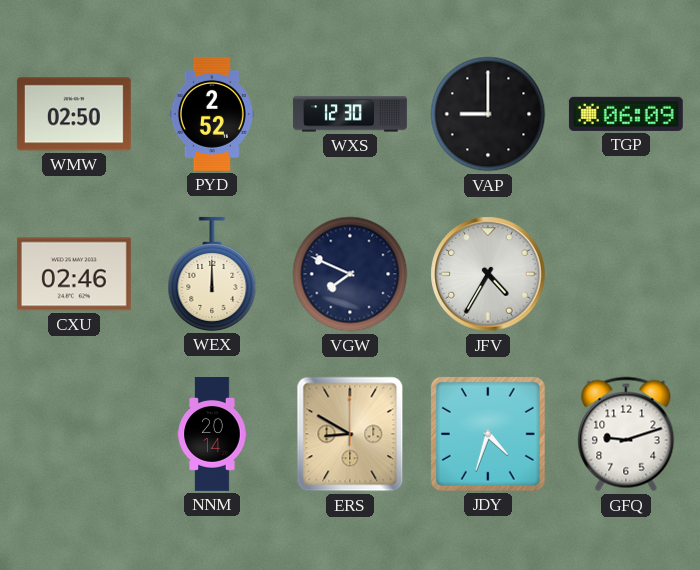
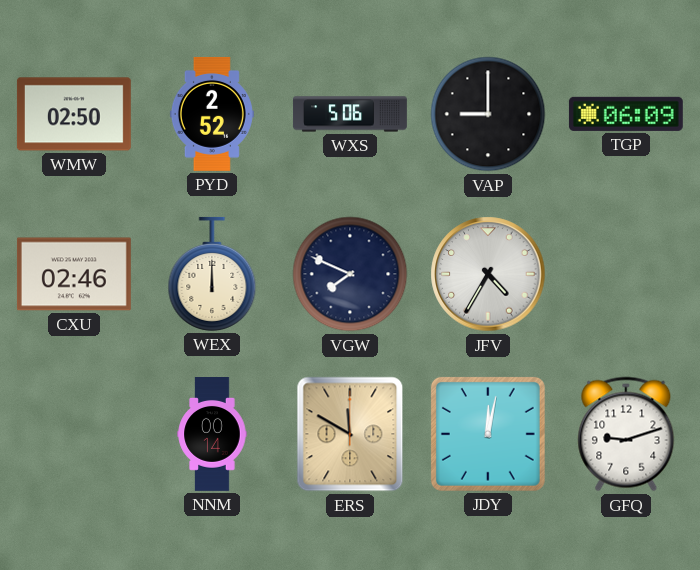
WXS: 12:30 -> 5:06 (350, 114)
NNM: 20:14 -> 00:14 (212, 435)
ERS: 8:50 -> 11:50 (350, 434)
JDY: 4:33 -> 12:02 (488, 434)
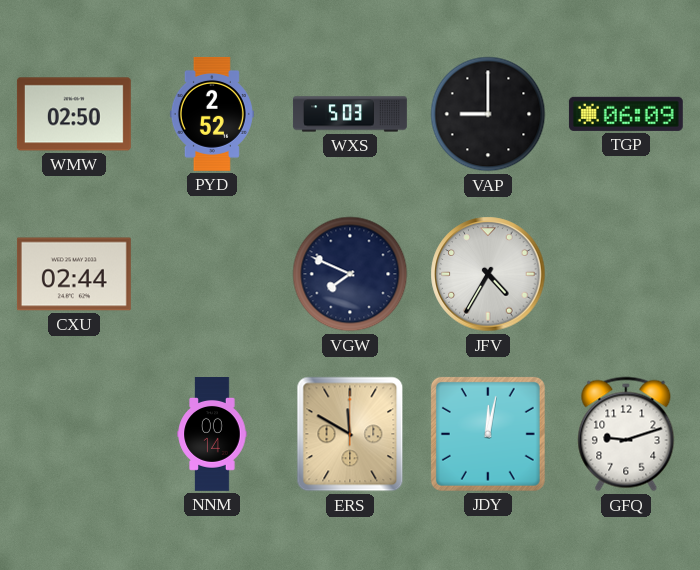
WXS: 5:06 -> 5:03 (350, 114)
CXU: 02:46 -> 02:44 (74, 274)
WEX: 12:00 -> none (212, 274)
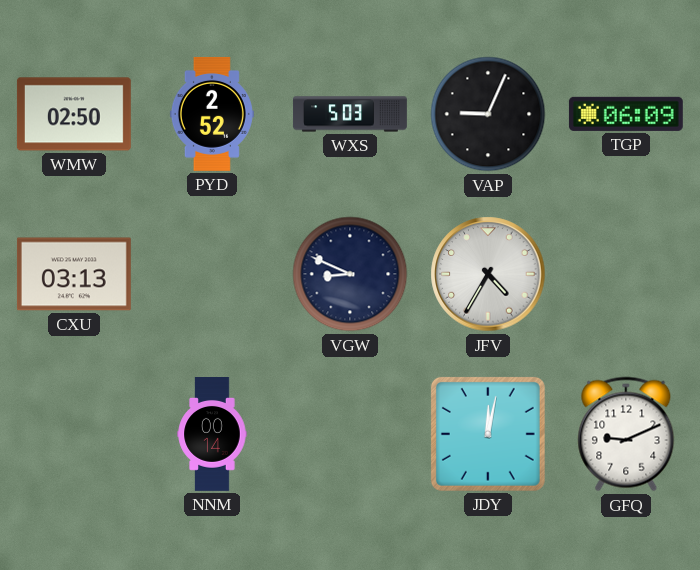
VAP: 9:00 -> 9:04 (488, 114)
CXU: 02:44 -> 03:13 (74, 274)
VGW: 7:49 -> 8:49 (350, 274)
ERS: 11:50 -> none (350, 434)
GFQ: 9:12 -> 9:11 (626, 434)
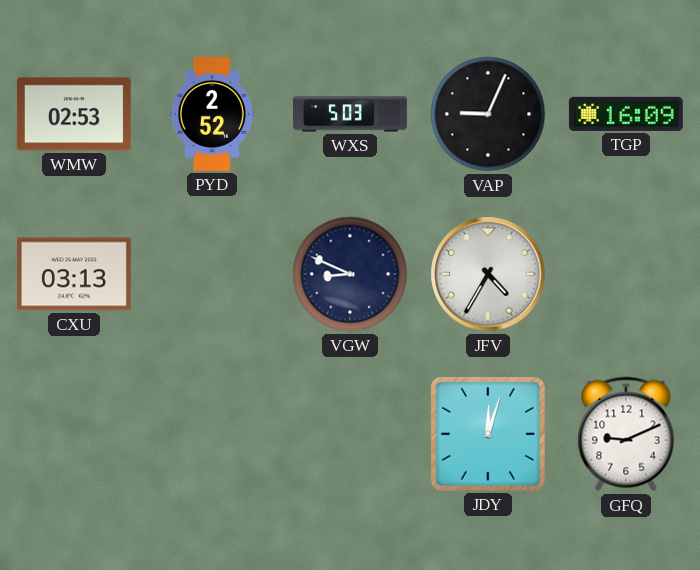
WMW: 02:50 -> 02:53 (74, 114)
TGP: 06:09 -> 16:09 (626, 114)
NNM: 00:14 -> none (212, 435)
JDY: 12:02 -> 12:03 (488, 434)
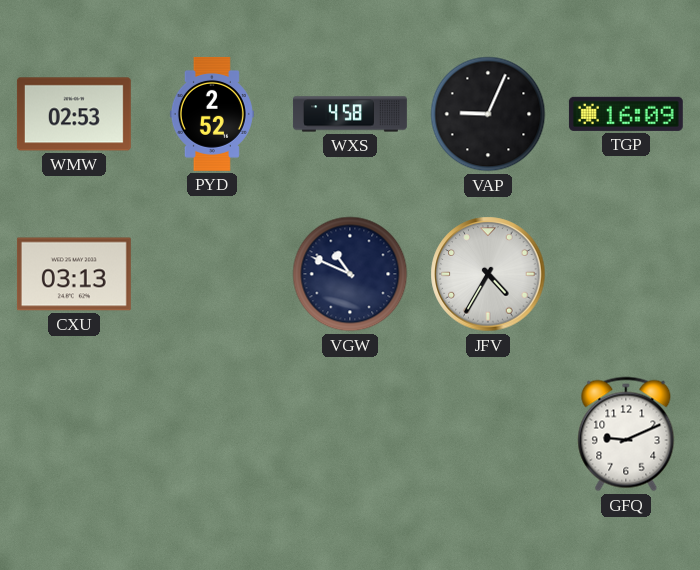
WXS: 5:03 -> 4:58 (350, 114)
VGW: 8:49 -> 10:49 (350, 274)
JDY: 12:03 -> none (488, 434)
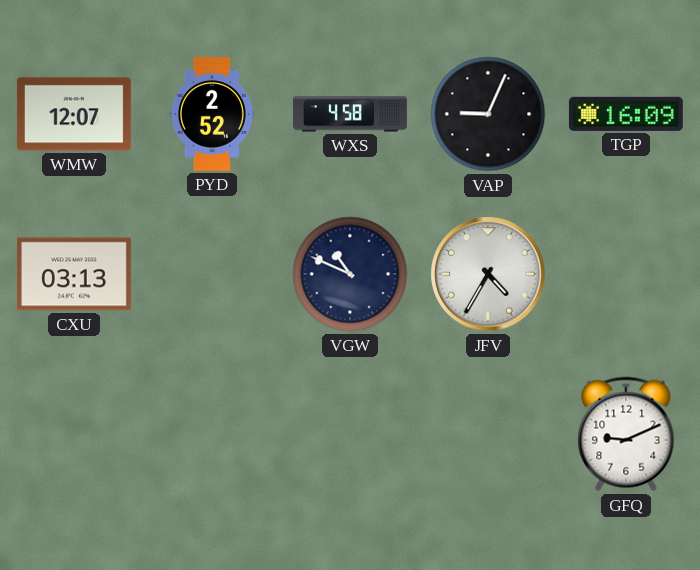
WMW: 02:53 -> 12:07 (74, 114)
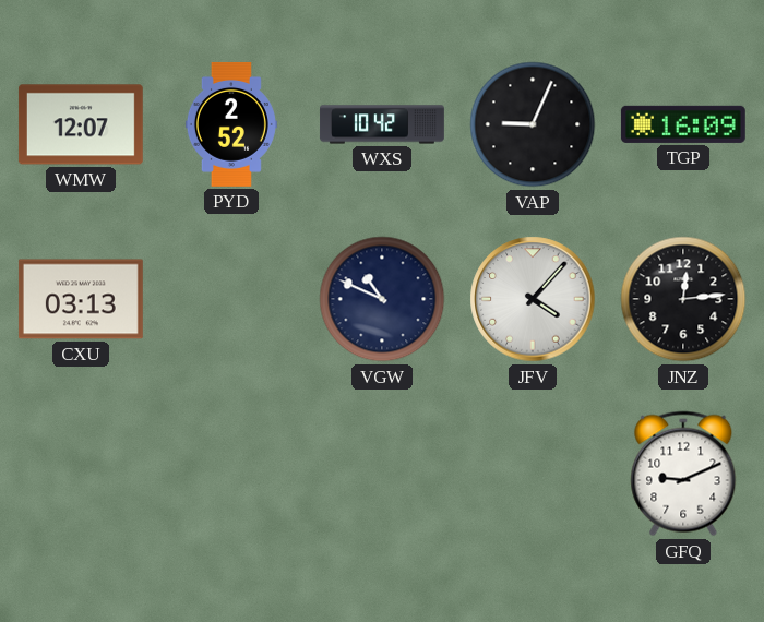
WXS: 4:58 -> 10:42 (382, 124)
JFV: 4:35 -> 4:07 (533, 299)
JNZ: none -> 12:14 (683, 299)
